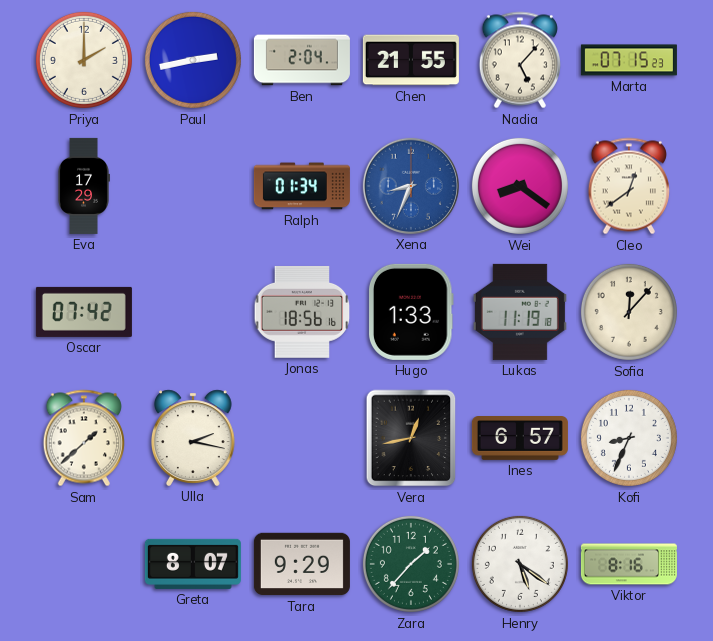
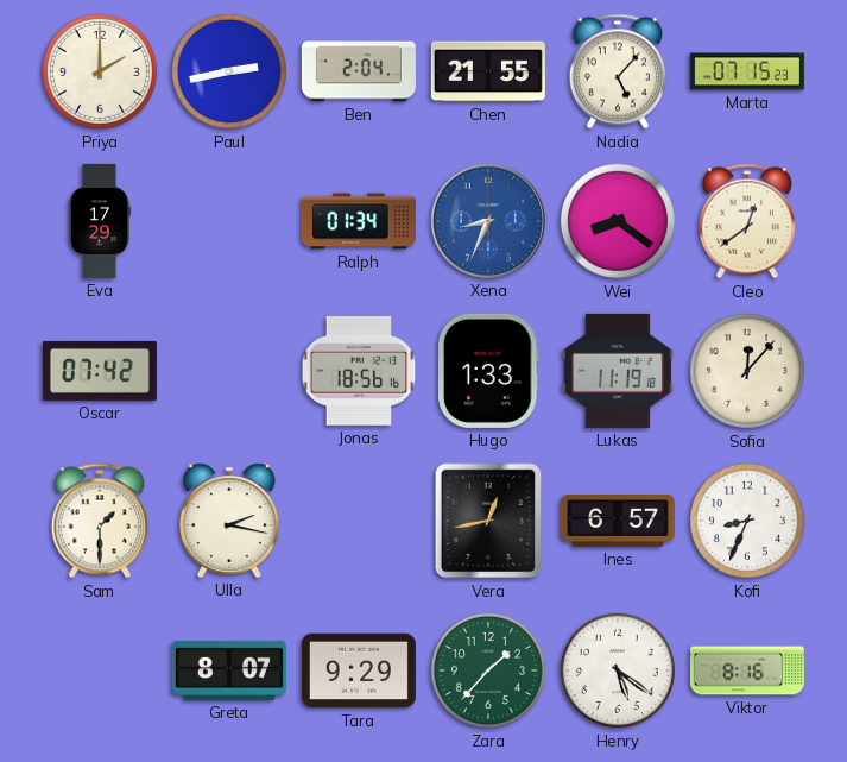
Sam: 1:38 -> 1:30 (100, 521)
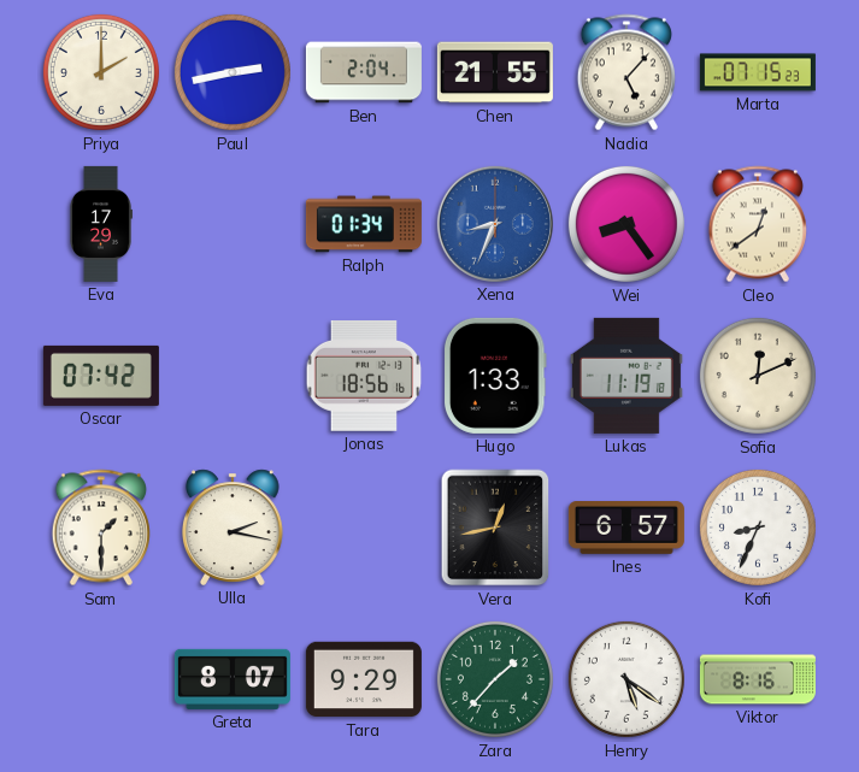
Wei: 8:21 -> 8:24 (626, 224)
Sofia: 12:07 -> 12:11 (758, 376)
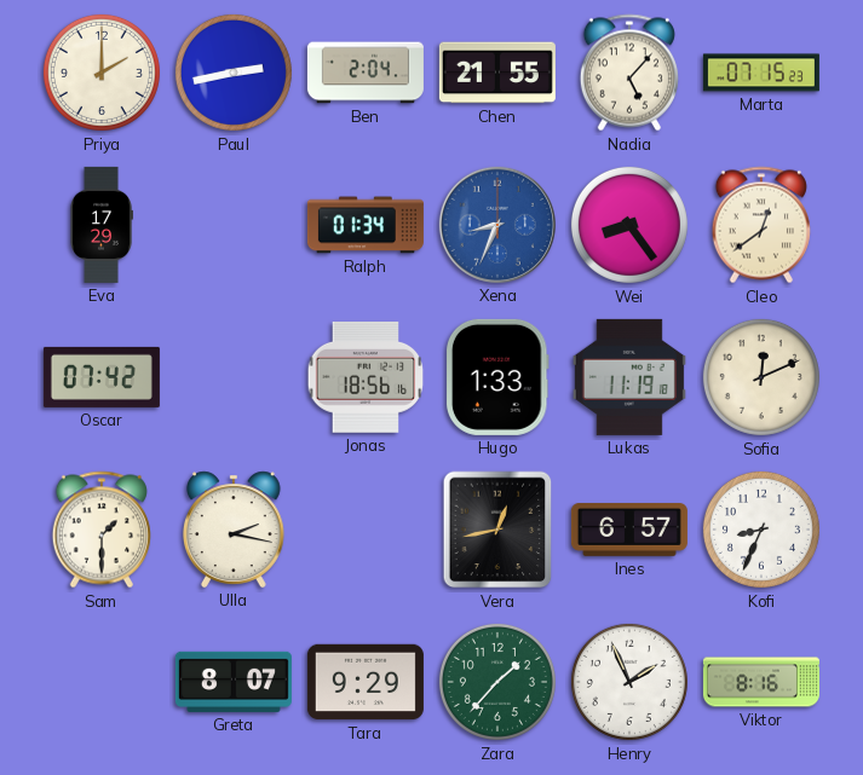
Henry: 5:21 -> 1:56 (629, 682)
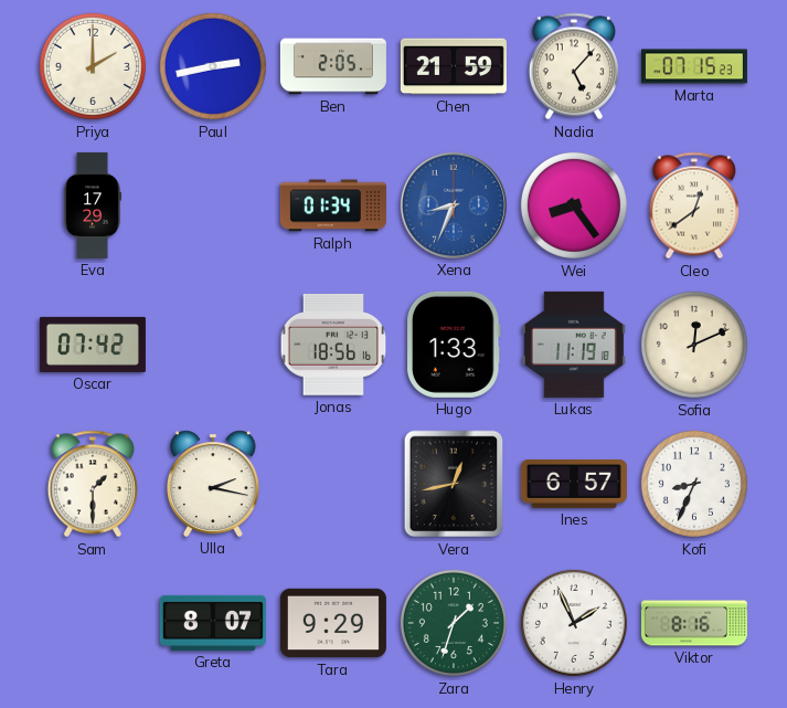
Ben: 2:04 -> 2:05 (333, 66)
Chen: 21:55 -> 21:59 (454, 66)
Zara: 1:37 -> 1:33 (454, 623)
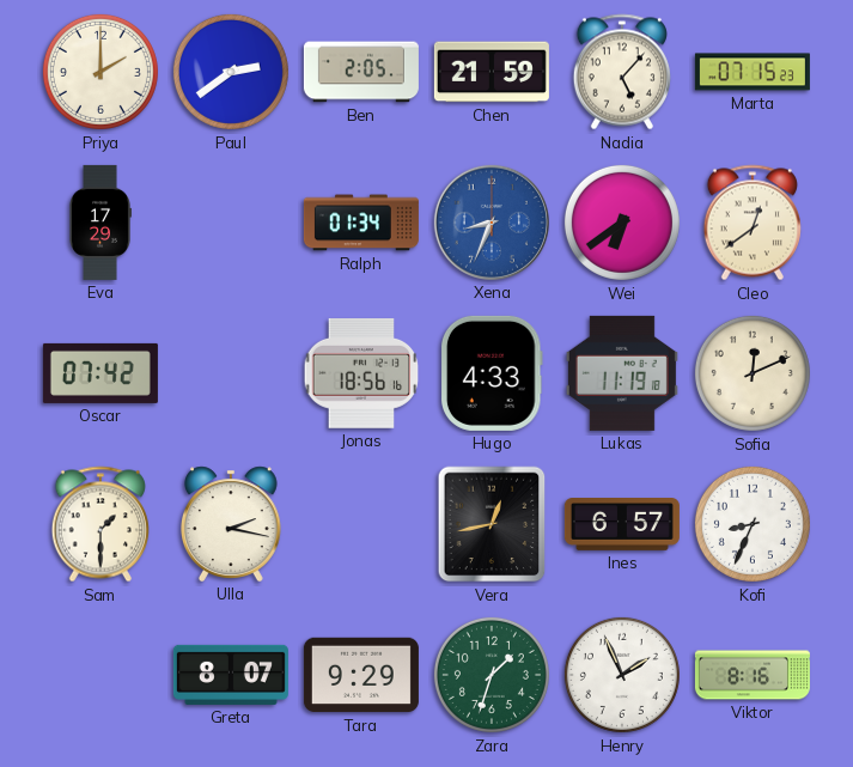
Paul: 2:43 -> 2:39 (231, 72)
Wei: 8:24 -> 6:39 (622, 223)
Hugo: 1:33 -> 4:33 (492, 373)
